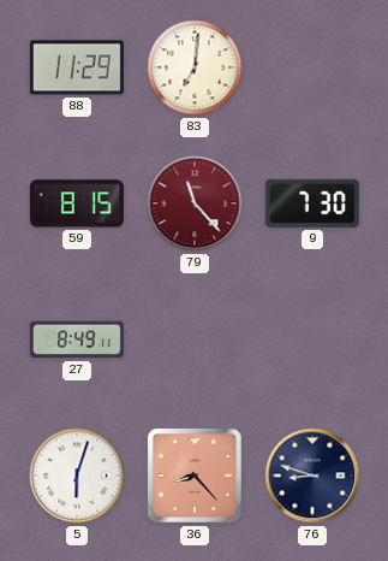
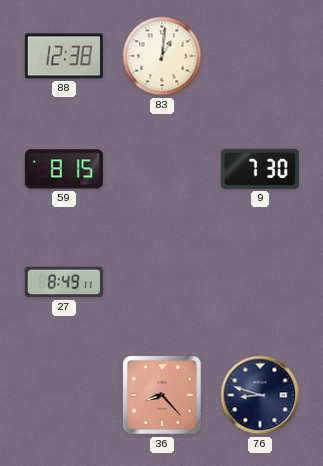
88: 11:29 -> 12:38 (64, 56)
83: 7:01 -> 1:01 (162, 56)
79: 11:23 -> none (195, 203)
5: 6:03 -> none (77, 476)
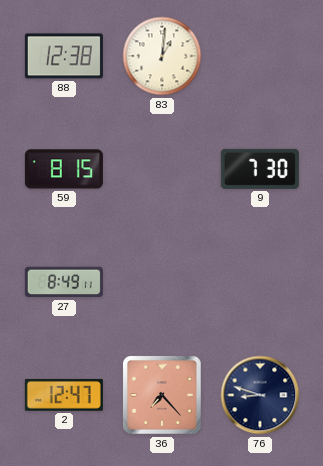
2: none -> 12:47 (64, 395)
36: 8:23 -> 7:23 (163, 396)
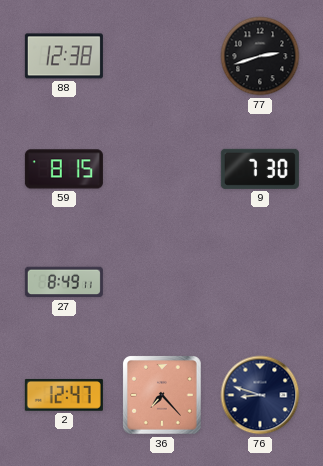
83: 1:01 -> none (162, 56)
77: none -> 2:42 (260, 56)
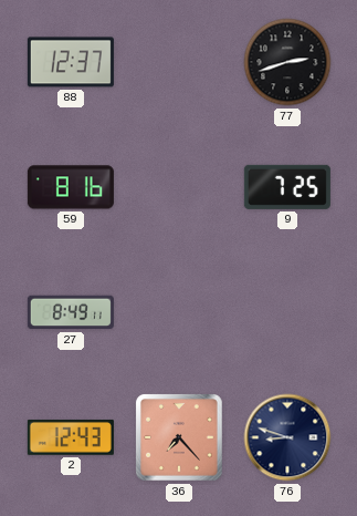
88: 12:38 -> 12:37 (71, 62)
59: 8:15 -> 8:16 (71, 187)
9: 7:30 -> 7:25 (287, 187)
2: 12:47 -> 12:43 (71, 437)
